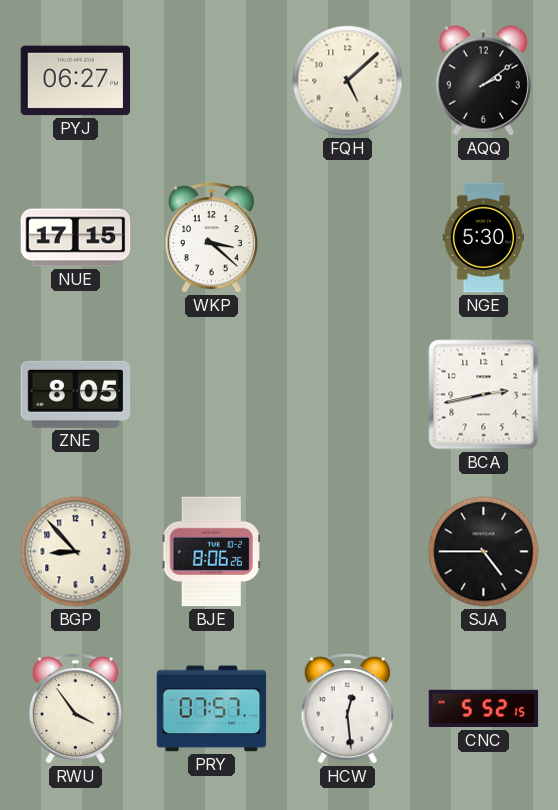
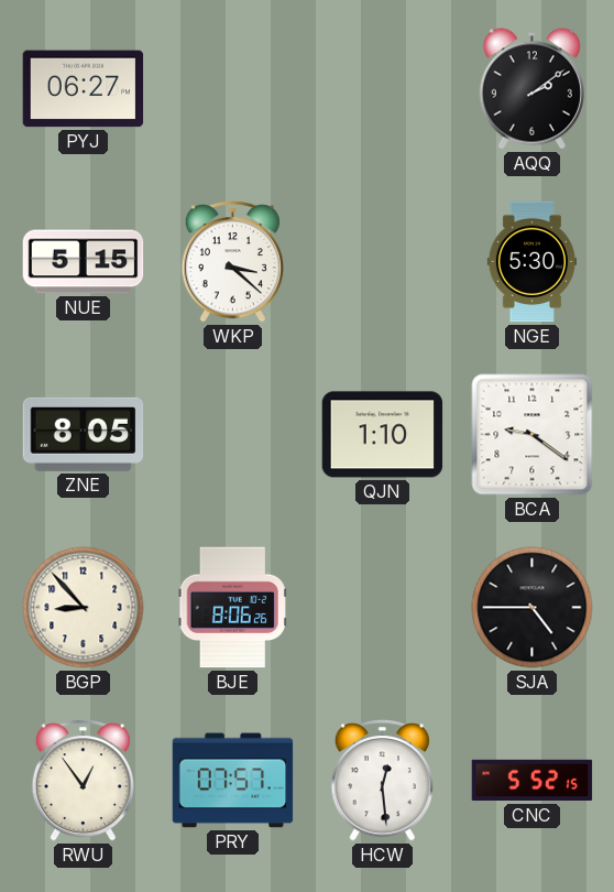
FQH: 5:08 -> none (348, 81)
NUE: 17:15 -> 5:15 (84, 262)
QJN: none -> 1:10 (383, 435)
BCA: 2:43 -> 9:21 (533, 435)
RWU: 3:54 -> 12:54 (83, 781)
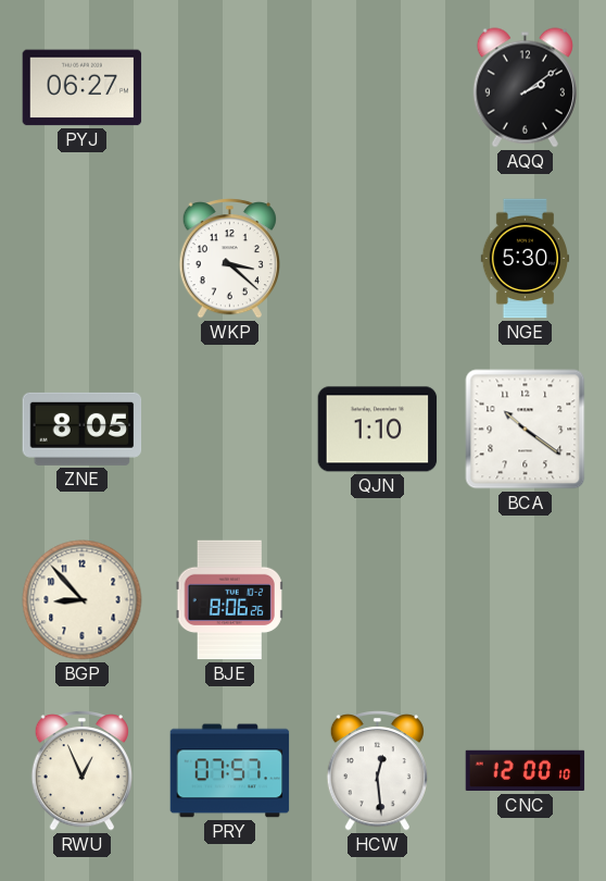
NUE: 5:15 -> none (84, 262)
BCA: 9:21 -> 10:21 (526, 430)
SJA: 4:45 -> none (533, 608)
RWU: 12:54 -> 12:56 (81, 771)
CNC: 5:52 -> 12:00 (526, 771)
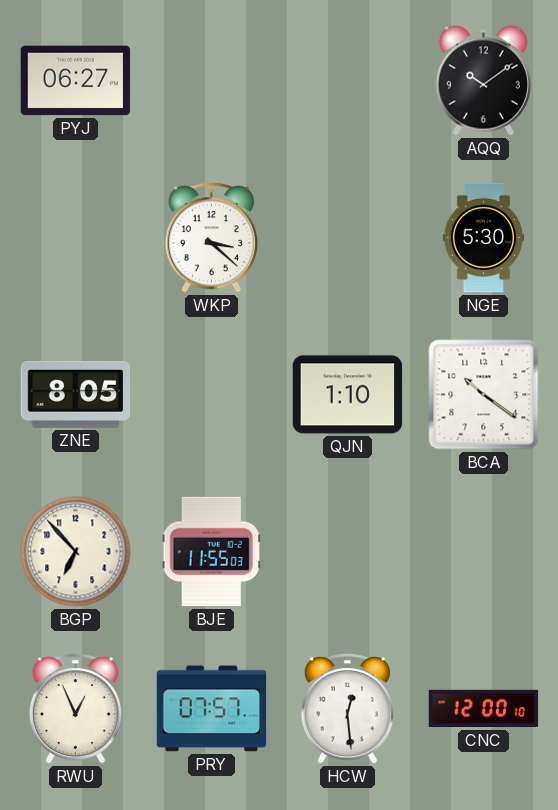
AQQ: 2:09 -> 10:09 (483, 81)
BGP: 8:53 -> 6:53 (76, 552)
BJE: 8:06 -> 11:55 (211, 552)
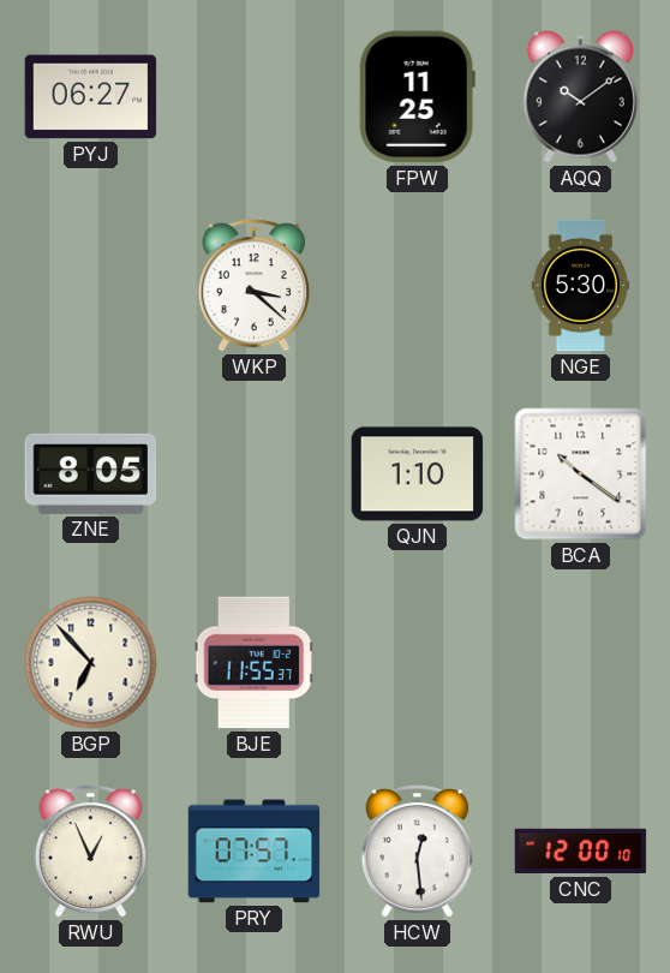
FPW: none -> 11:25 (417, 97)
BJE: 11:55:03 -> 11:55:37 (253, 663)
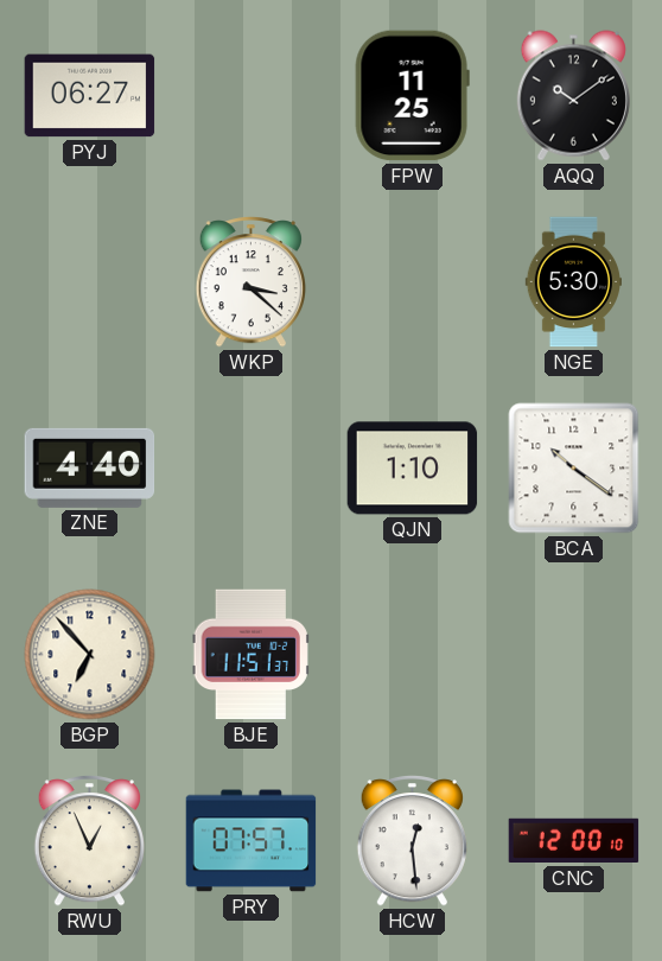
ZNE: 8:05 -> 4:40 (90, 467)
BJE: 11:55 -> 11:51 (250, 655)
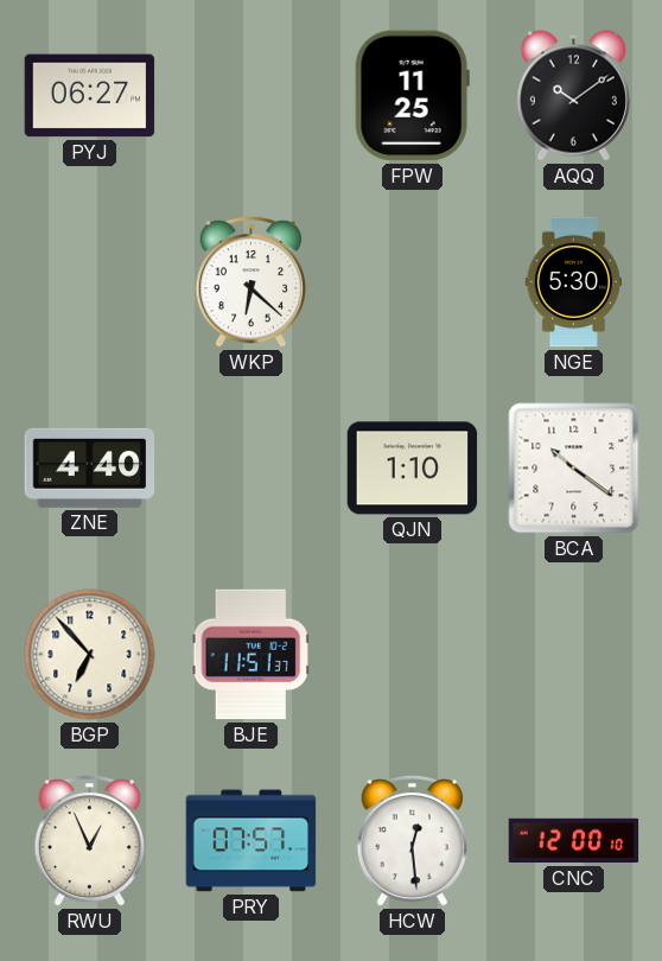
WKP: 3:22 -> 6:22 (250, 282)
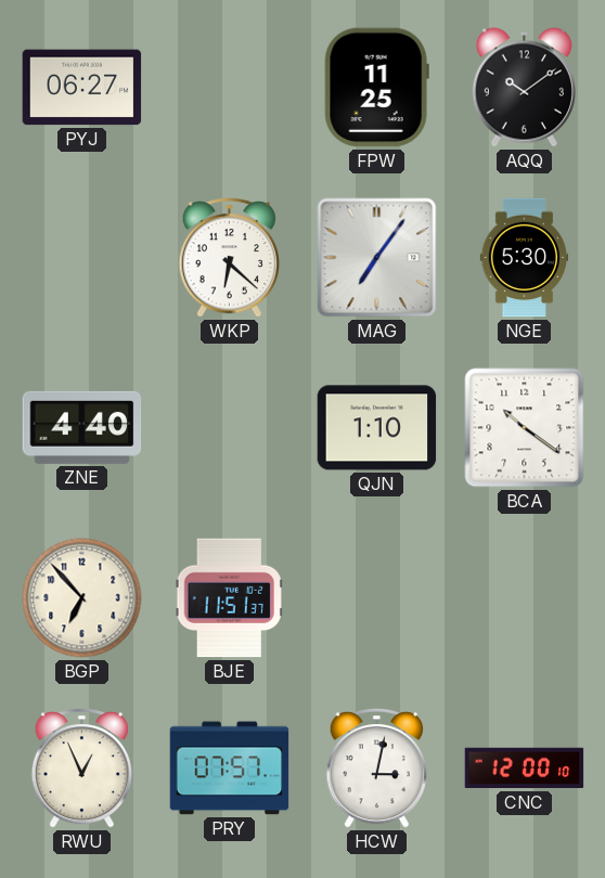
MAG: none -> 7:06 (377, 258)
HCW: 12:29 -> 3:02 (376, 769)
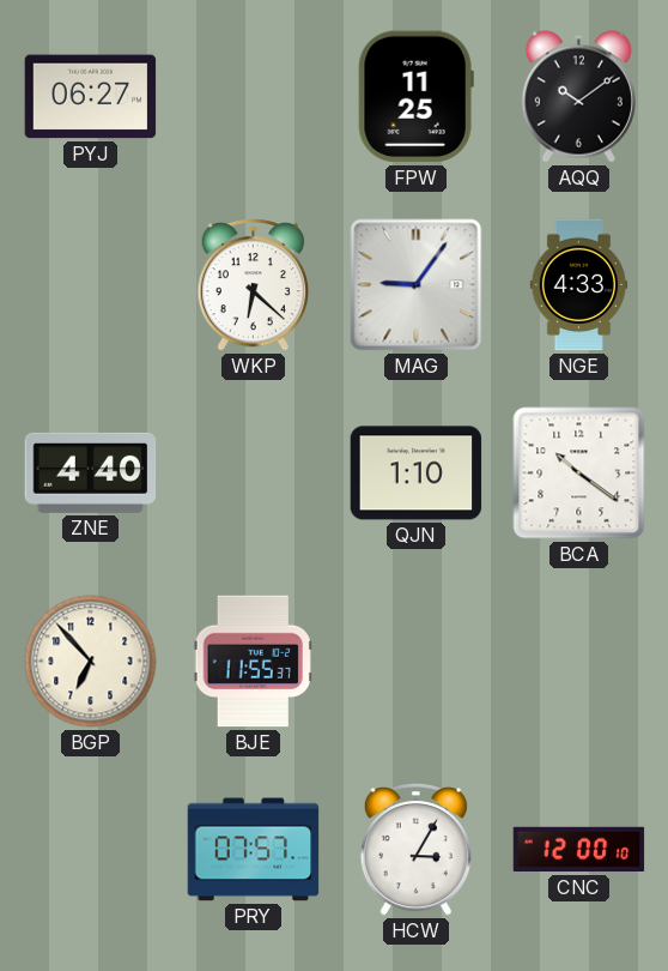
MAG: 7:06 -> 9:06 (417, 285)
NGE: 5:30 -> 4:33 (579, 285)
BJE: 11:51 -> 11:55 (253, 662)
RWU: 12:56 -> none (81, 769)
HCW: 3:02 -> 3:05 (415, 850)
